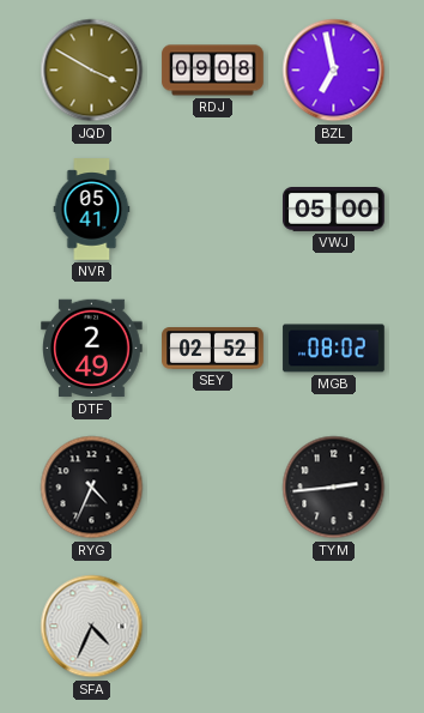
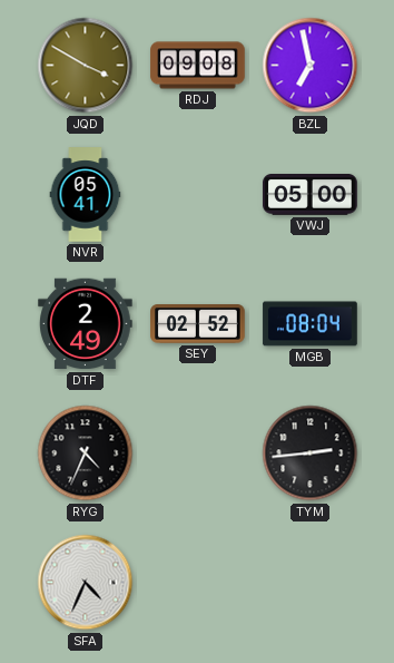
MGB: 08:02 -> 08:04 (311, 324)
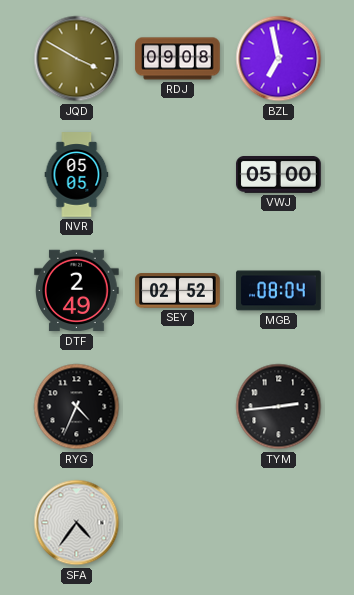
NVR: 05:41 -> 05:05 (77, 175)
SFA: 4:34 -> 4:36 (77, 523)
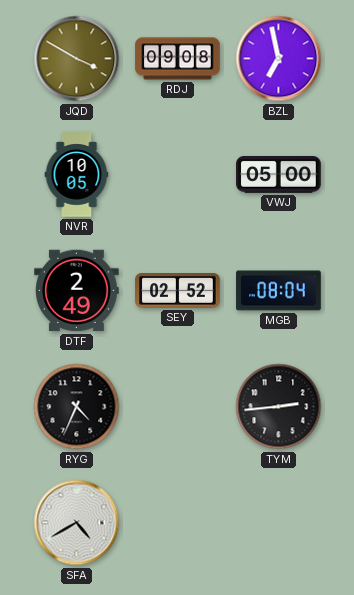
NVR: 05:05 -> 10:05 (77, 175)
SFA: 4:36 -> 4:40 (77, 523)
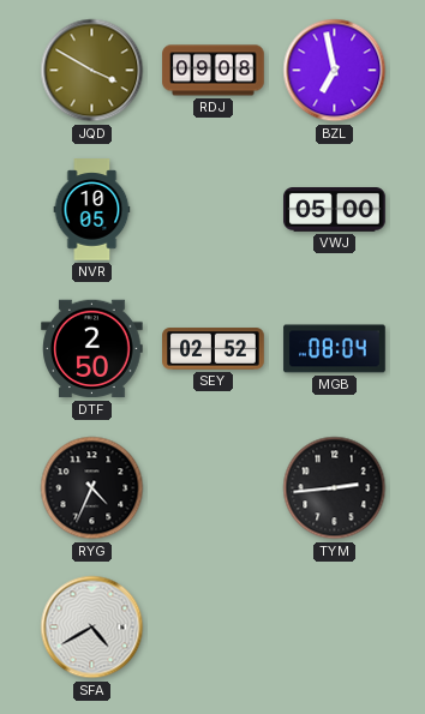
DTF: 2:49 -> 2:50 (92, 349)
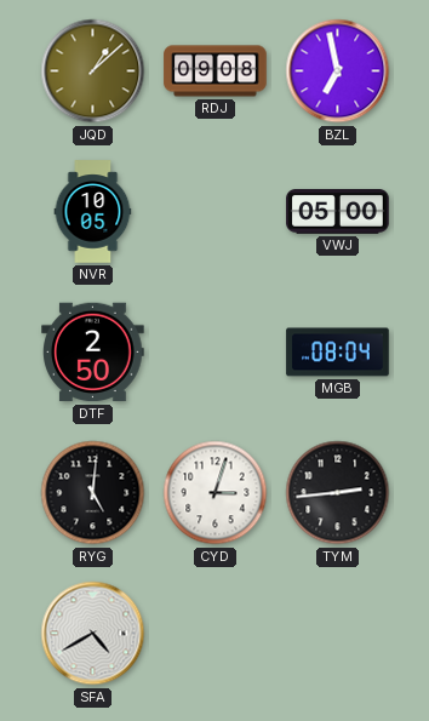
JQD: 3:50 -> 1:08 (93, 71)
SEY: 02:52 -> none (214, 349)
RYG: 4:34 -> 5:01 (93, 493)
CYD: none -> 3:03 (216, 493)
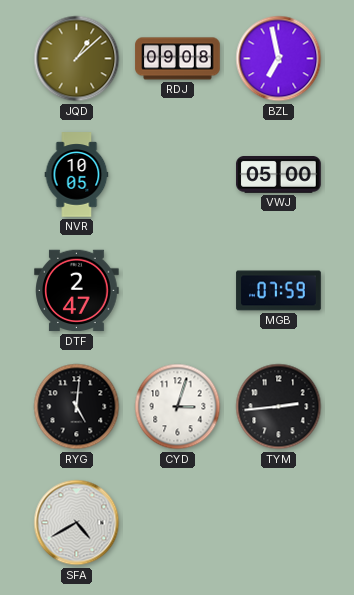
DTF: 2:50 -> 2:47 (77, 291)
MGB: 08:04 -> 07:59 (279, 291)
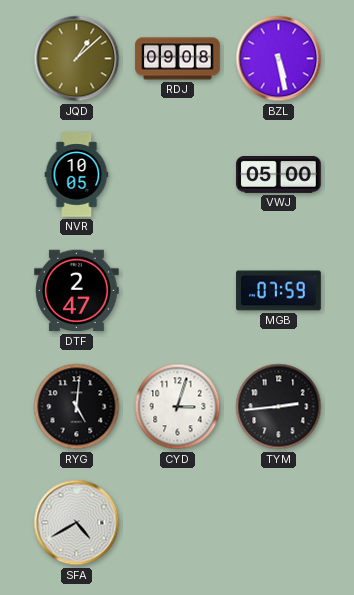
BZL: 6:58 -> 5:28 (279, 59)
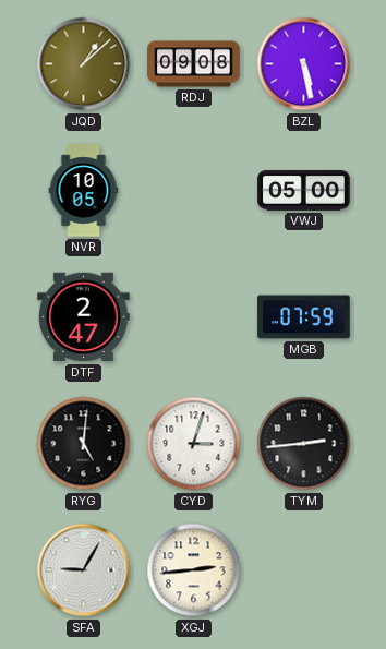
SFA: 4:40 -> 9:05 (84, 570)
XGJ: none -> 2:44 (194, 570)
